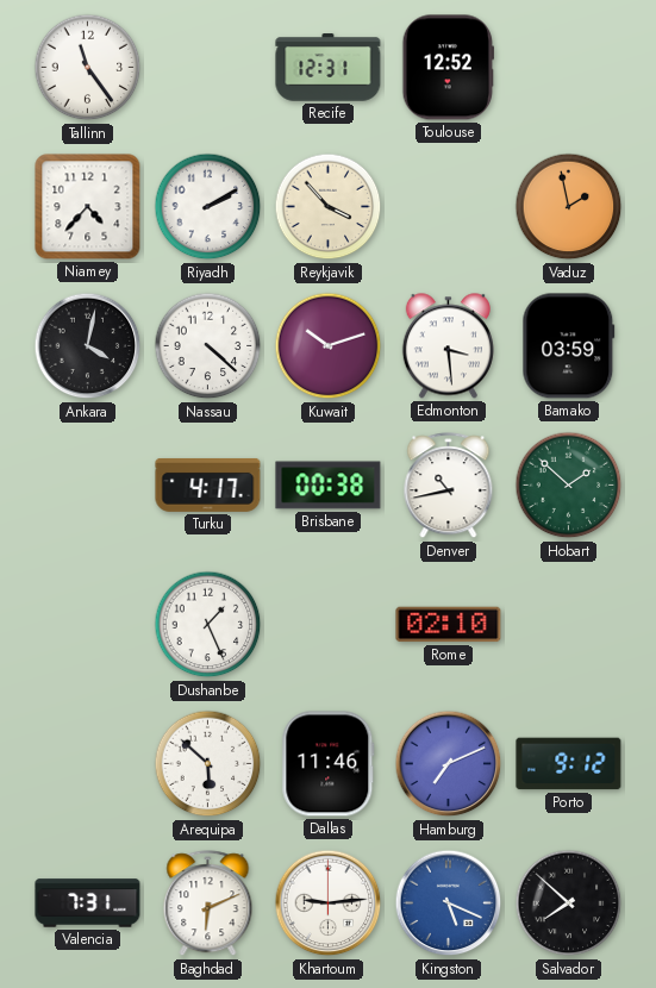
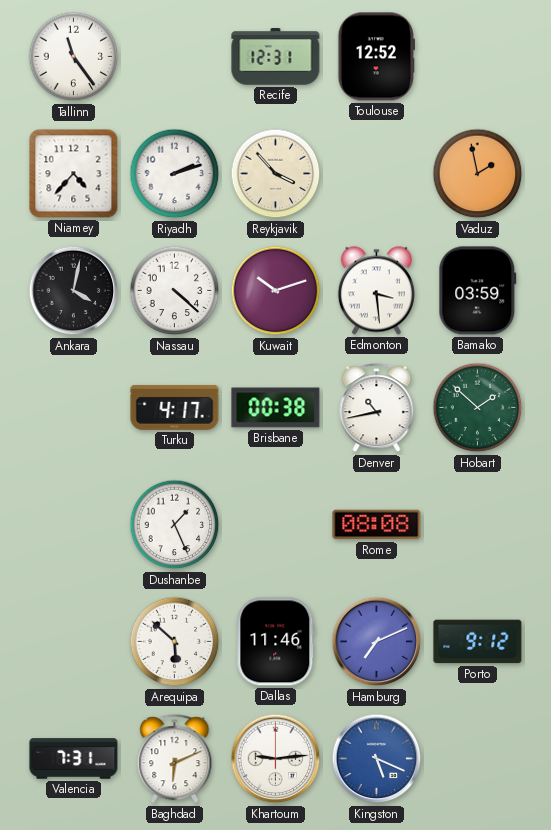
Riyadh: 2:10 -> 2:12 (175, 174)
Rome: 02:10 -> 08:08 (377, 525)
Salvador: 7:52 -> none (569, 903)
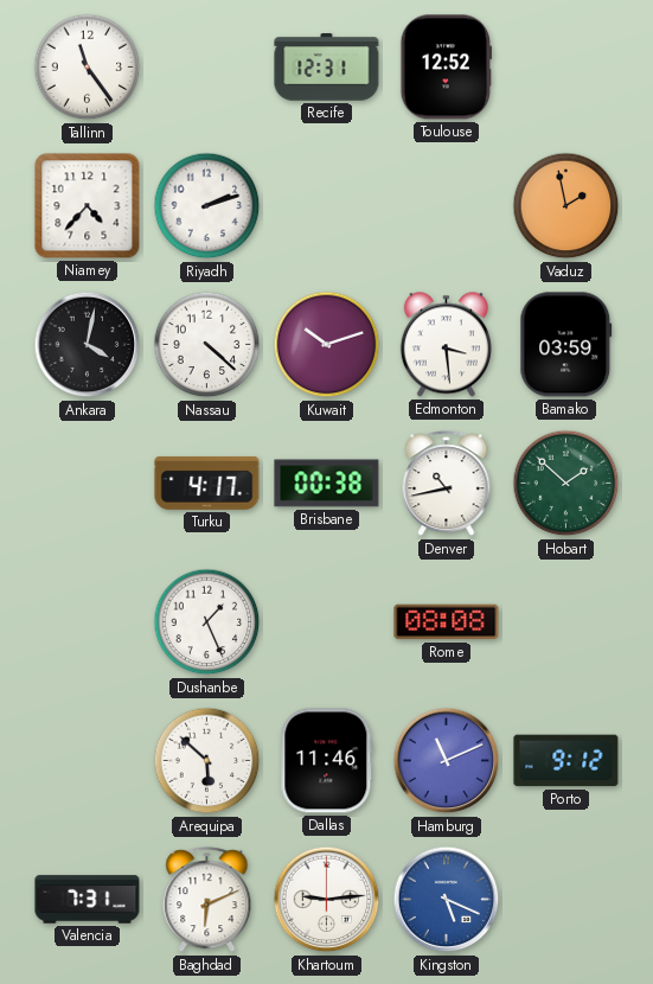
Reykjavik: 3:53 -> none (276, 174)
Hamburg: 7:11 -> 11:11 (447, 761)
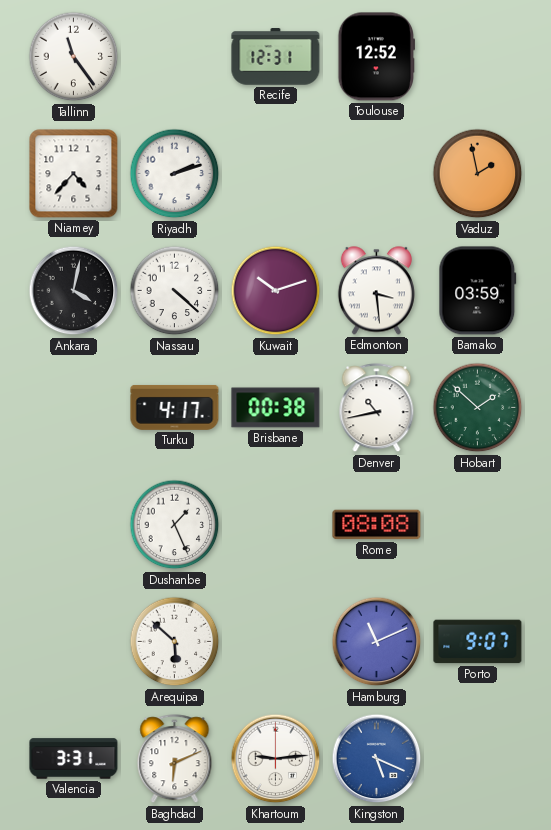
Dallas: 11:46 -> none (327, 761)
Porto: 9:12 -> 9:07 (478, 642)
Valencia: 7:31 -> 3:31 (74, 759)
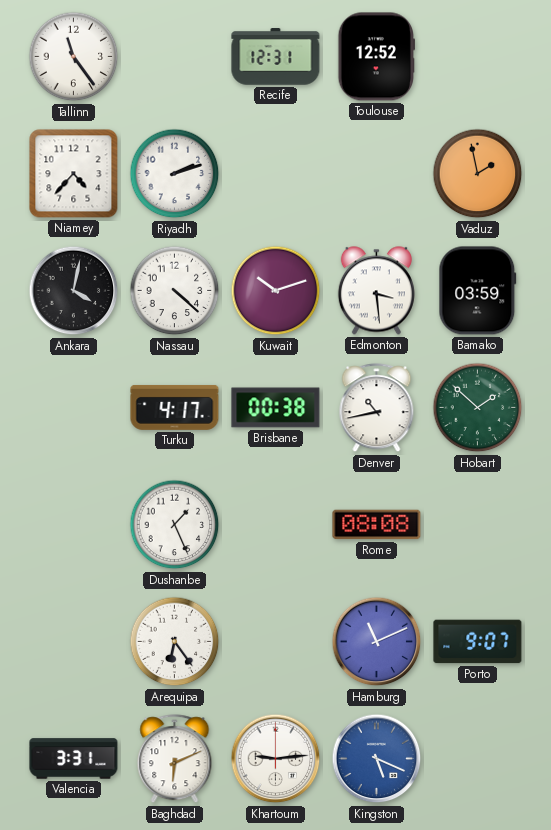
Arequipa: 5:52 -> 6:24 (175, 642)
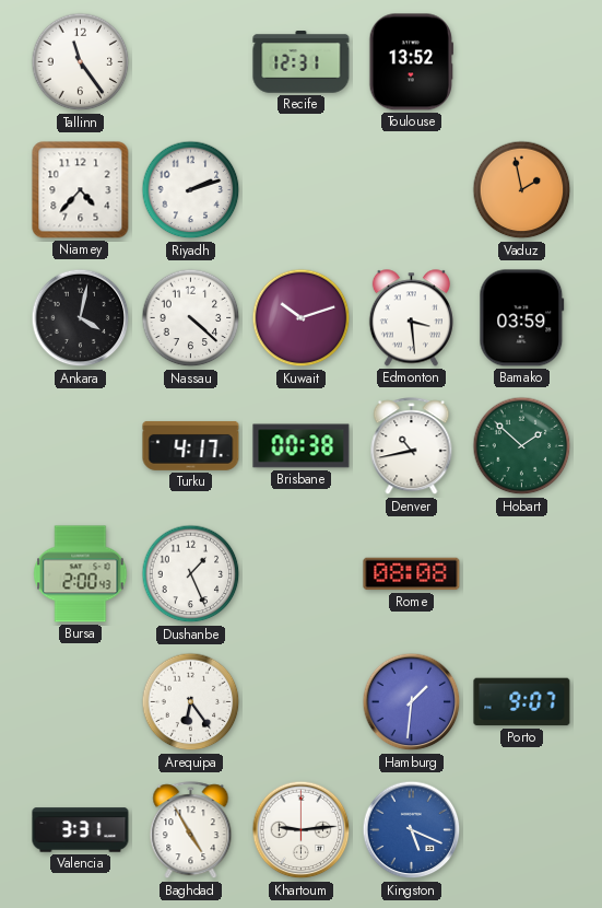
Toulouse: 12:52 -> 13:52 (411, 62)
Bursa: none -> 2:00 (81, 574)
Hamburg: 11:11 -> 1:31 (412, 702)
Baghdad: 6:11 -> 4:55 (191, 830)
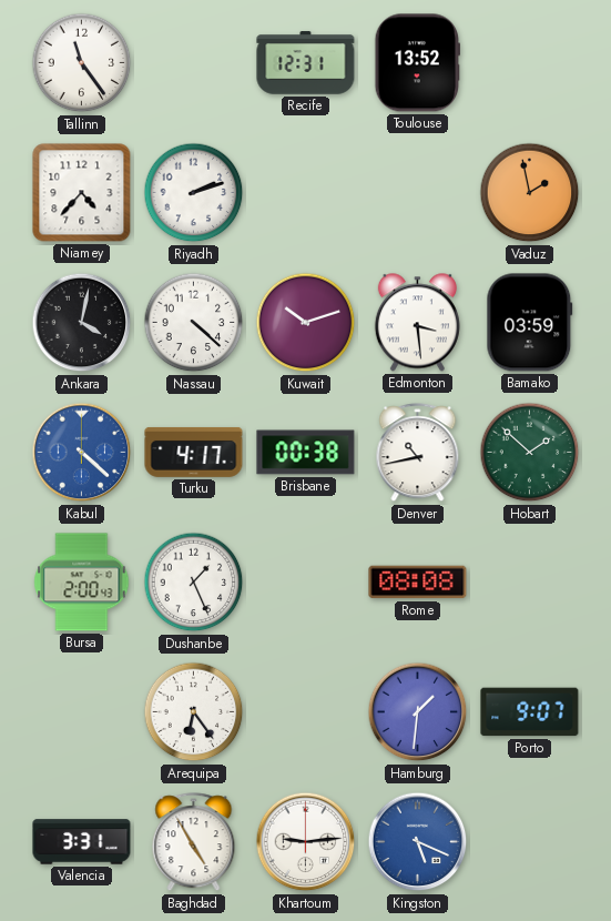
Kabul: none -> 4:22 (82, 453)
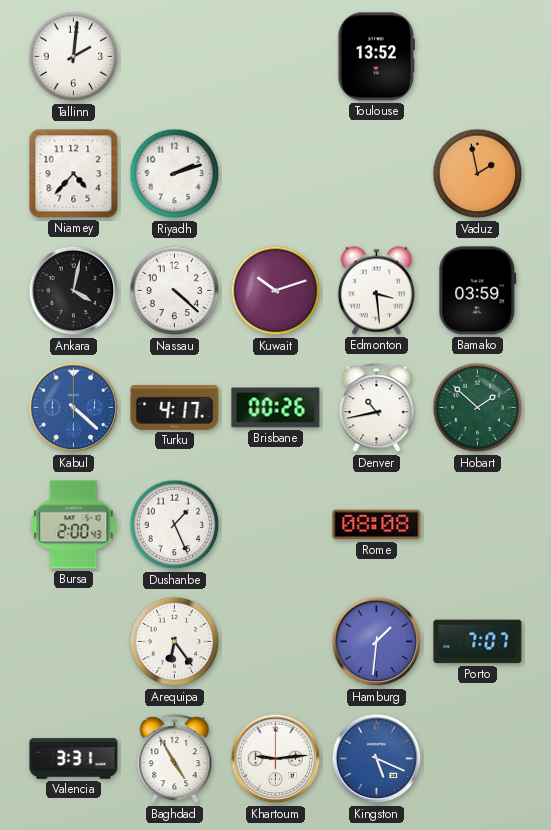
Tallinn: 11:24 -> 2:01 (74, 57)
Recife: 12:31 -> none (306, 63)
Brisbane: 00:38 -> 00:26 (276, 408)
Porto: 9:07 -> 7:07 (478, 642)
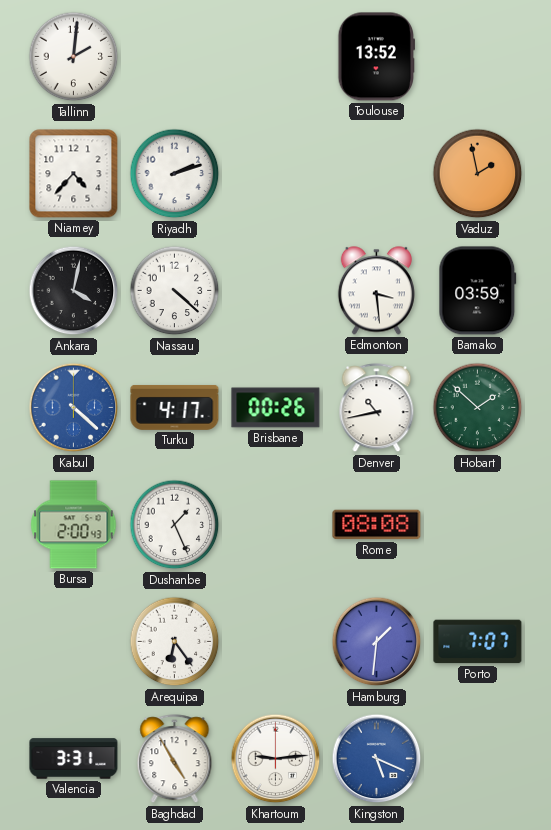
Kuwait: 10:12 -> none (276, 291)
